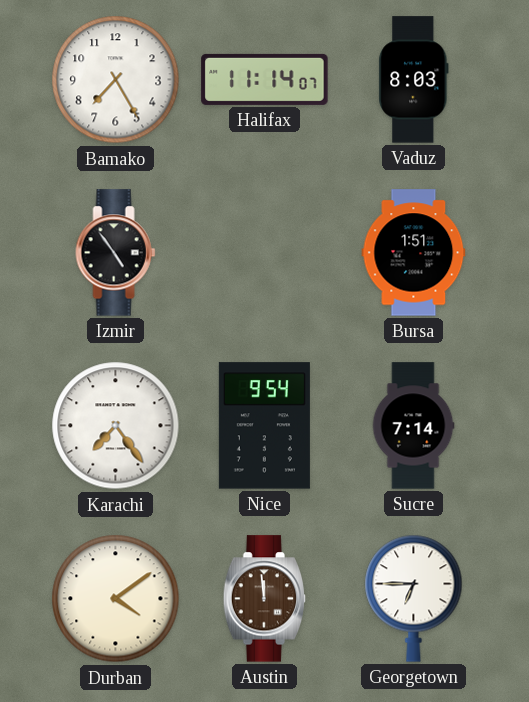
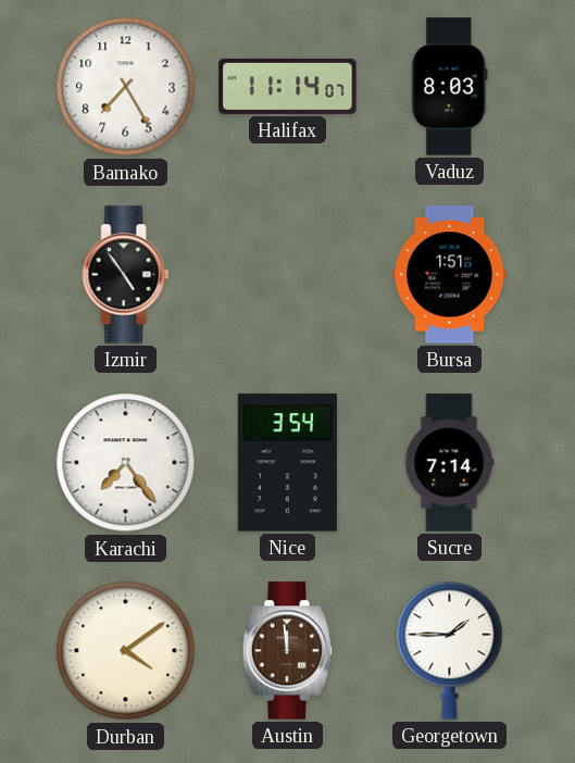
Nice: 9:54 -> 3:54 (287, 463)
Georgetown: 6:45 -> 1:45 (450, 650)
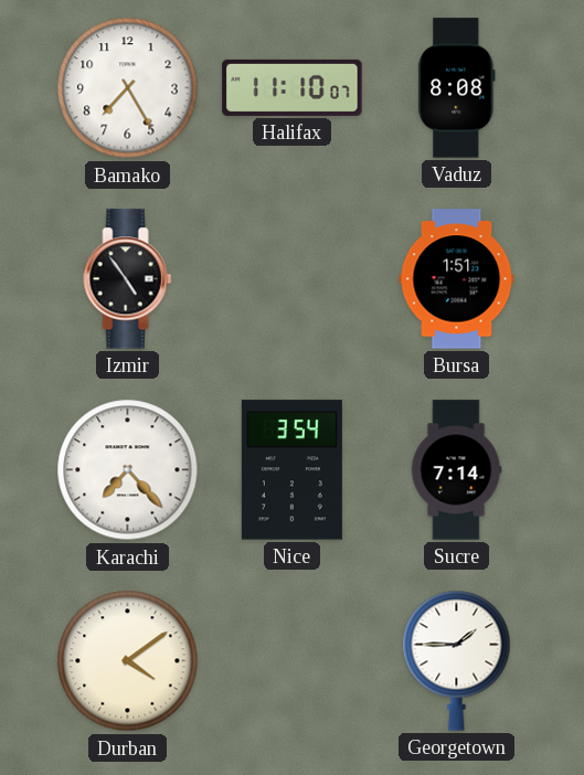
Halifax: 11:14 -> 11:10 (293, 87)
Vaduz: 8:03 -> 8:08 (457, 88)
Karachi: 7:24 -> 7:23 (128, 470)
Austin: 11:59 -> none (288, 651)
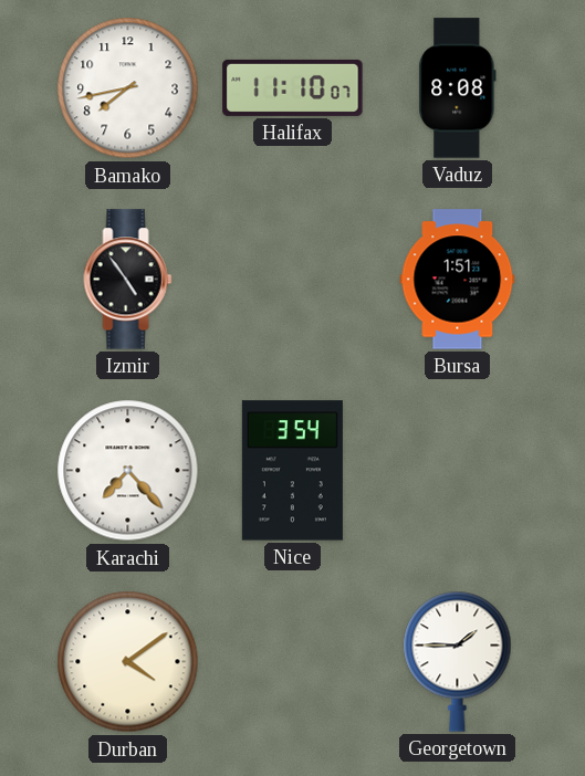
Bamako: 7:25 -> 7:43 (128, 88)
Sucre: 7:14 -> none (456, 470)
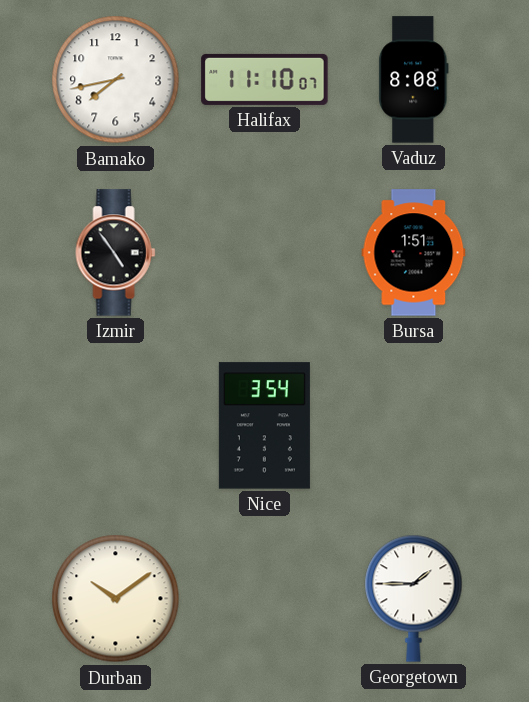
Karachi: 7:23 -> none (128, 471)
Durban: 4:09 -> 10:09 (116, 599)
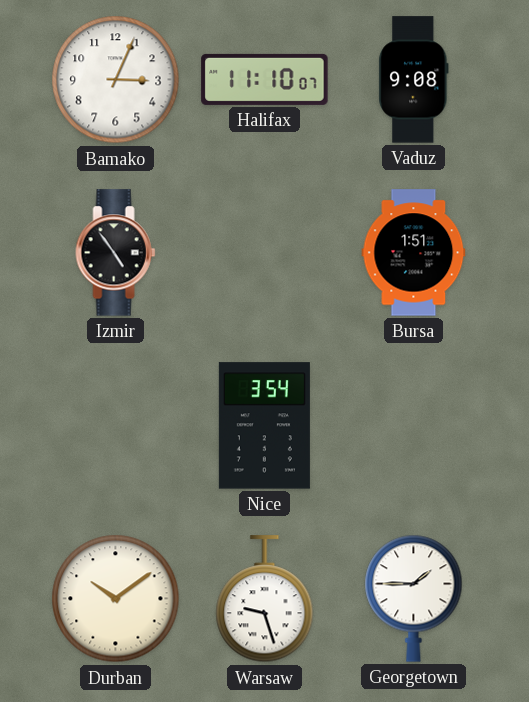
Bamako: 7:43 -> 3:04 (116, 80)
Vaduz: 8:08 -> 9:08 (414, 80)
Warsaw: none -> 9:27 (265, 599)
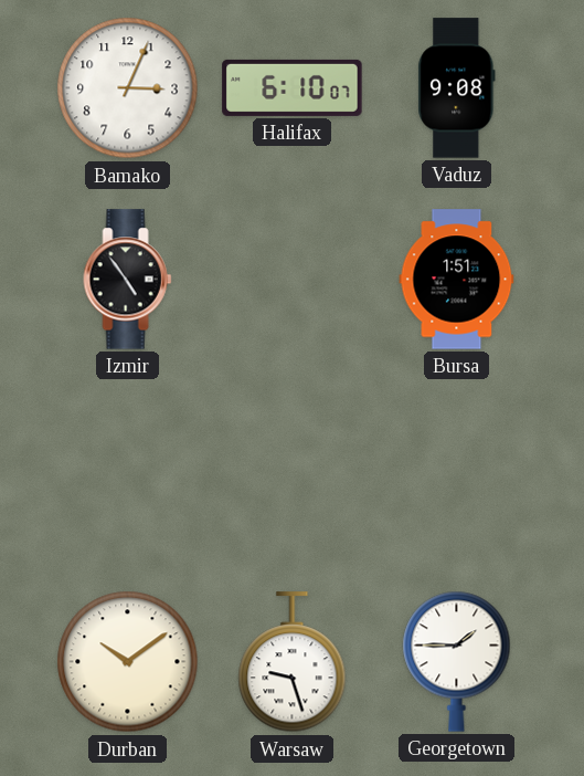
Halifax: 11:10 -> 6:10 (293, 87)
Nice: 3:54 -> none (264, 426)
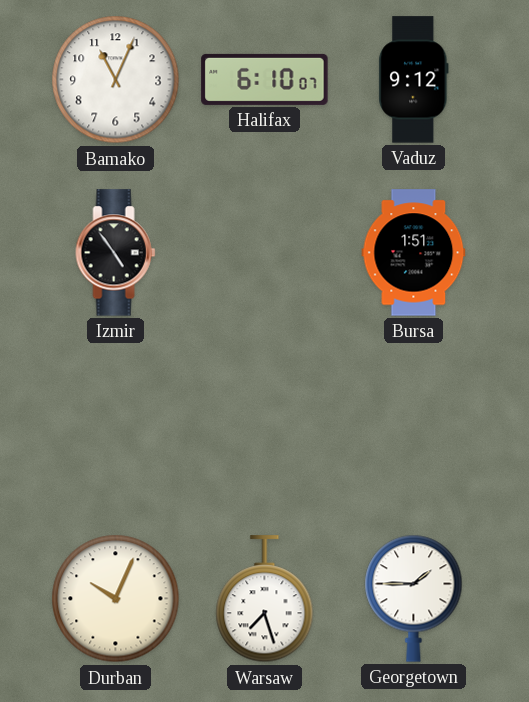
Bamako: 3:04 -> 11:04 (116, 80)
Vaduz: 9:08 -> 9:12 (414, 80)
Durban: 10:09 -> 10:04 (116, 599)
Warsaw: 9:27 -> 7:27 (265, 599)
